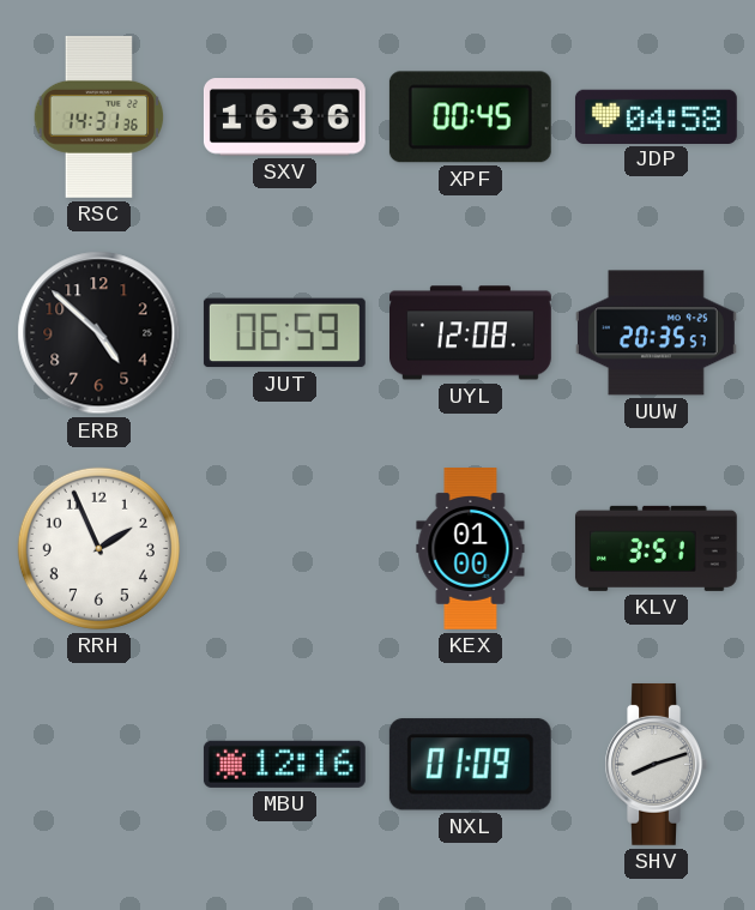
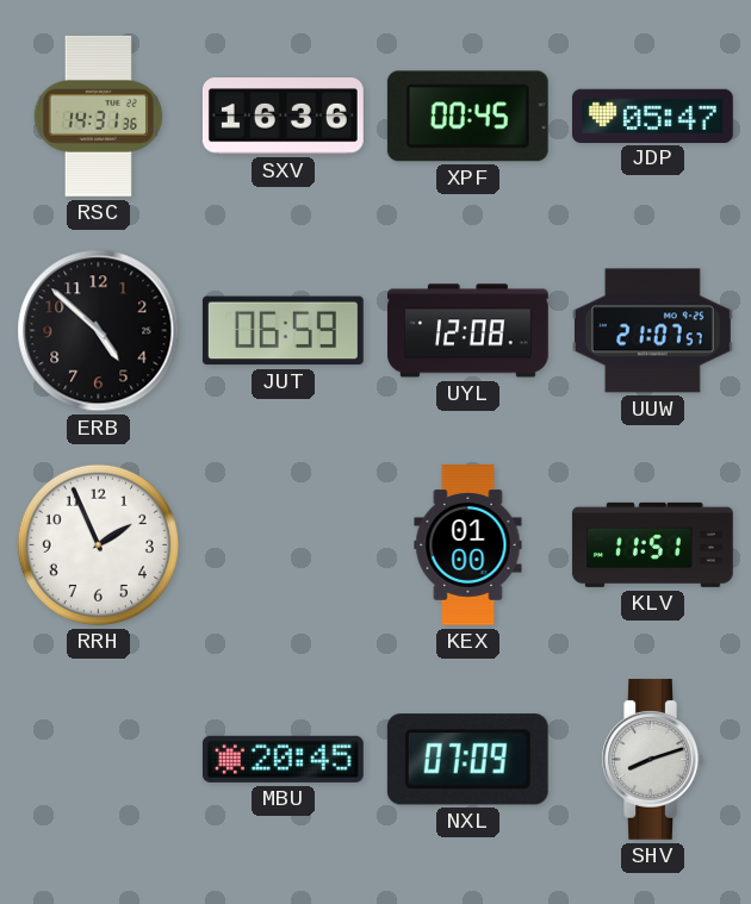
JDP: 04:58 -> 05:47 (652, 116)
UUW: 20:35 -> 21:07 (652, 331)
KLV: 3:51 -> 11:51 (652, 544)
MBU: 12:16 -> 20:45 (283, 759)
NXL: 01:09 -> 07:09 (467, 760)
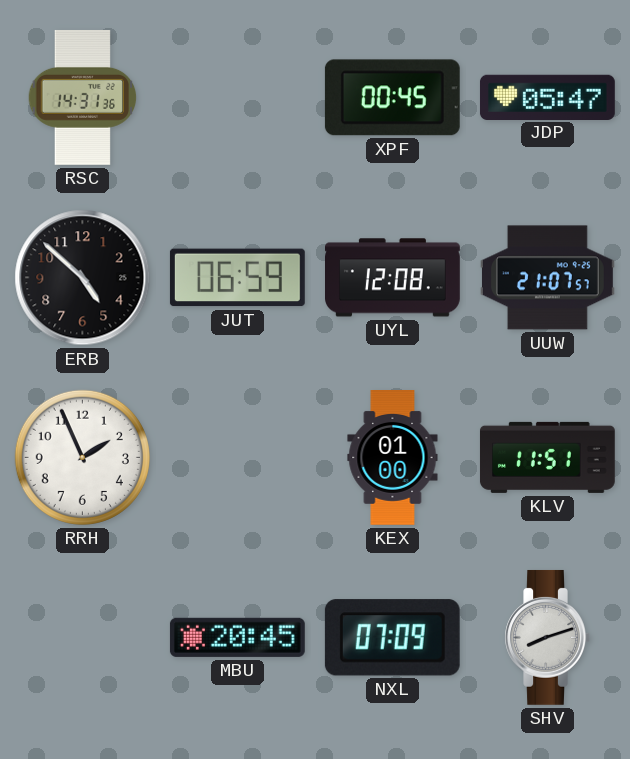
SXV: 16:36 -> none (283, 117)
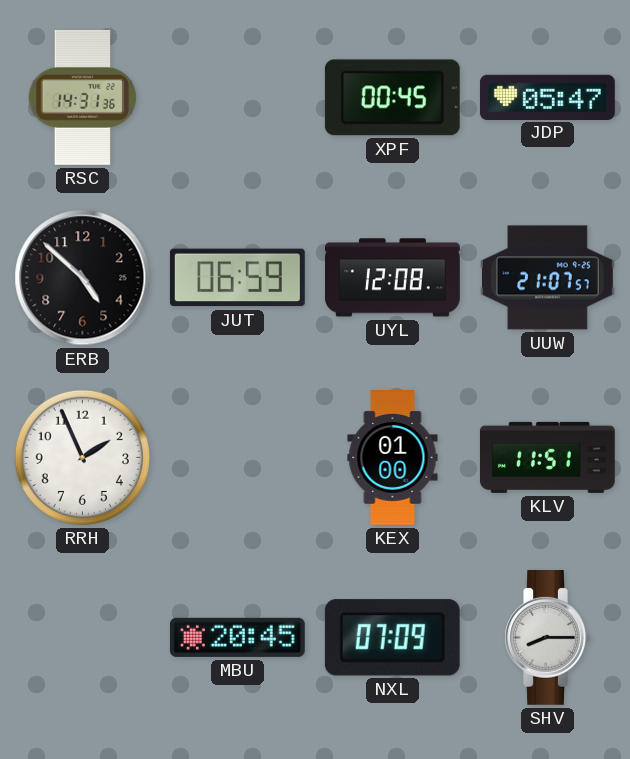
SHV: 8:12 -> 8:15 (547, 637)
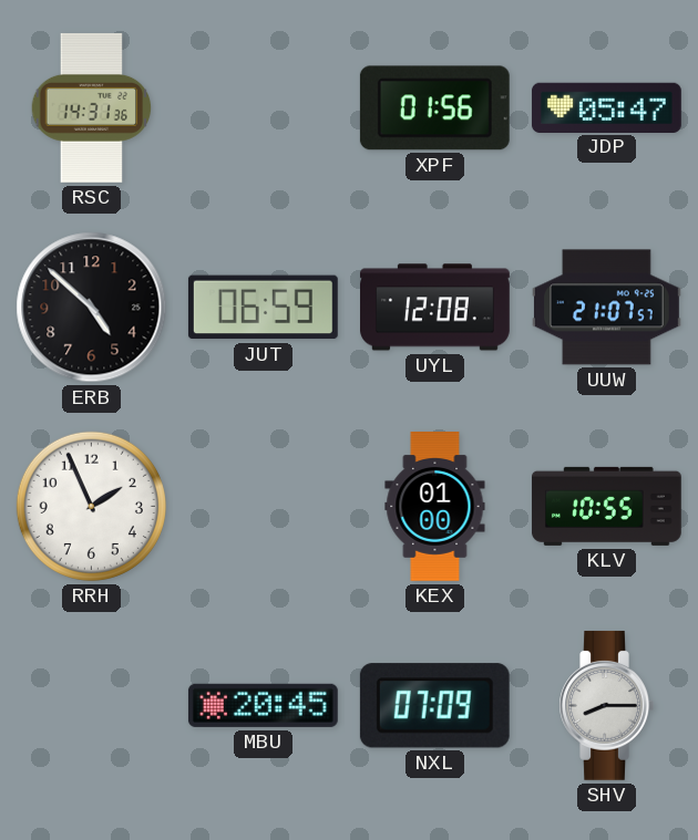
XPF: 00:45 -> 01:56 (434, 108)
KLV: 11:51 -> 10:55 (606, 506)
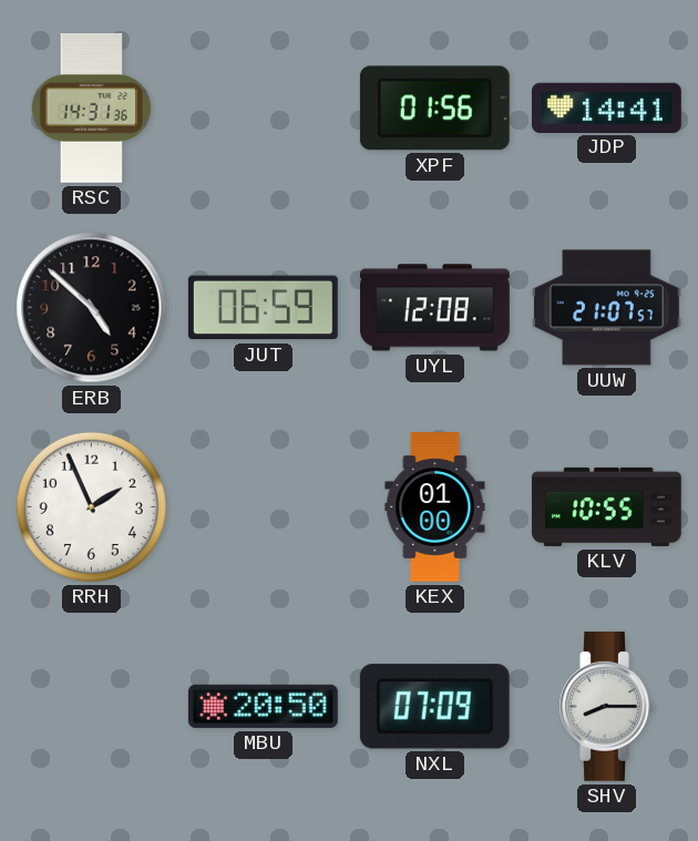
JDP: 05:47 -> 14:41 (606, 107)
MBU: 20:45 -> 20:50 (263, 706)
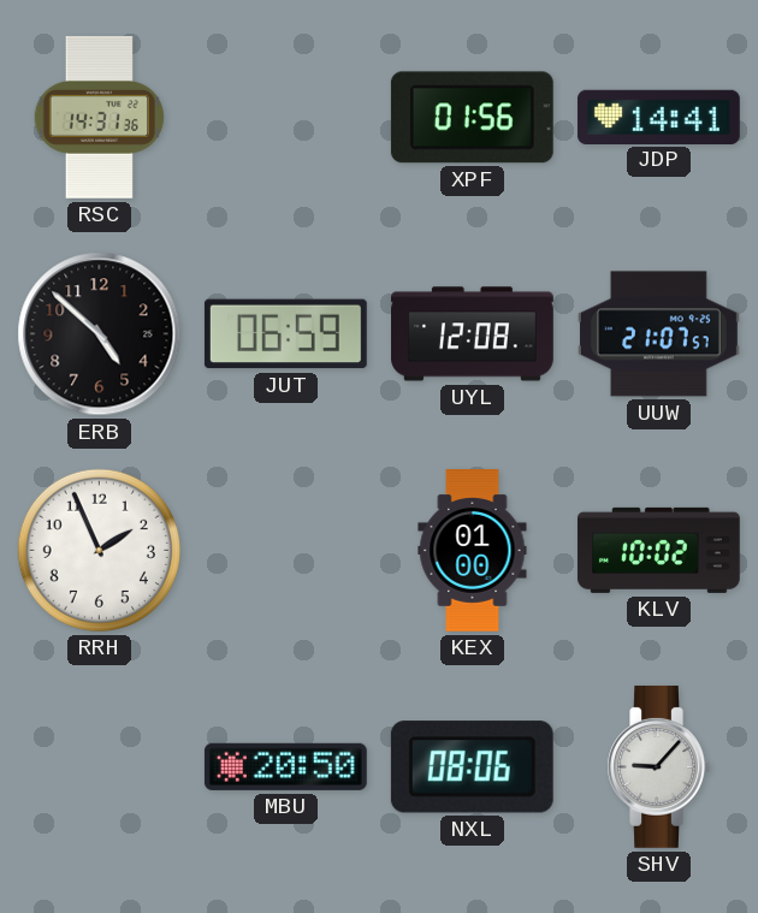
KLV: 10:55 -> 10:02 (658, 550)
NXL: 07:09 -> 08:06 (472, 767)
SHV: 8:15 -> 9:07 (658, 766)
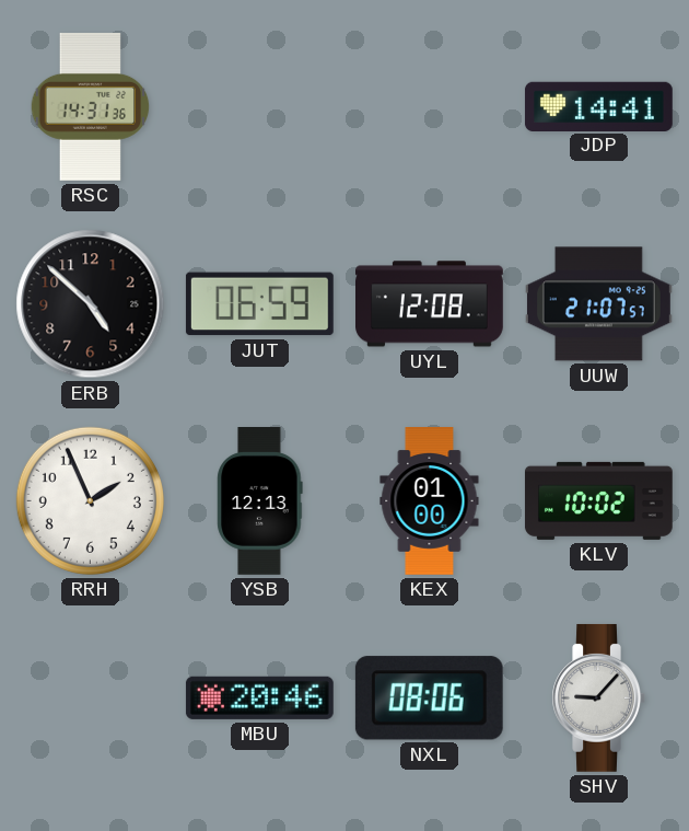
XPF: 01:56 -> none (472, 118)
YSB: none -> 12:13 (260, 501)
MBU: 20:50 -> 20:46 (259, 697)
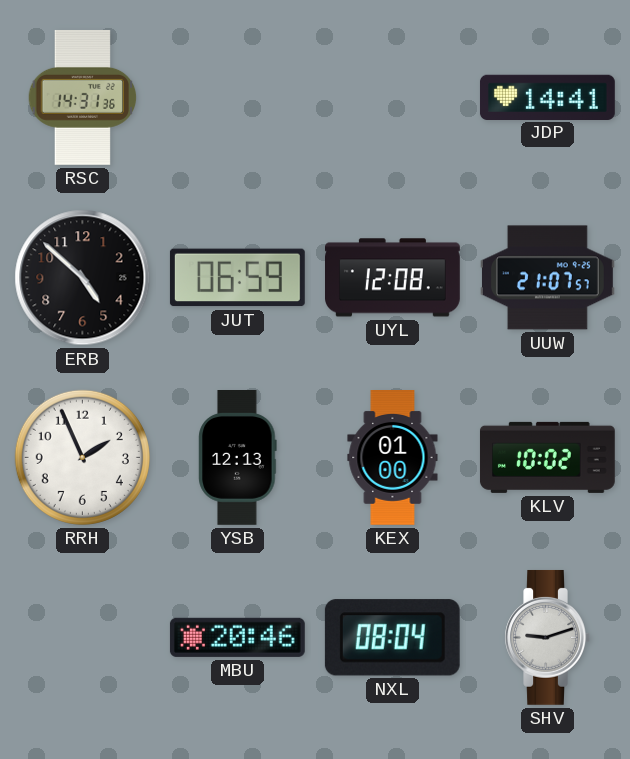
NXL: 08:06 -> 08:04 (392, 638)
SHV: 9:07 -> 9:12 (547, 637)
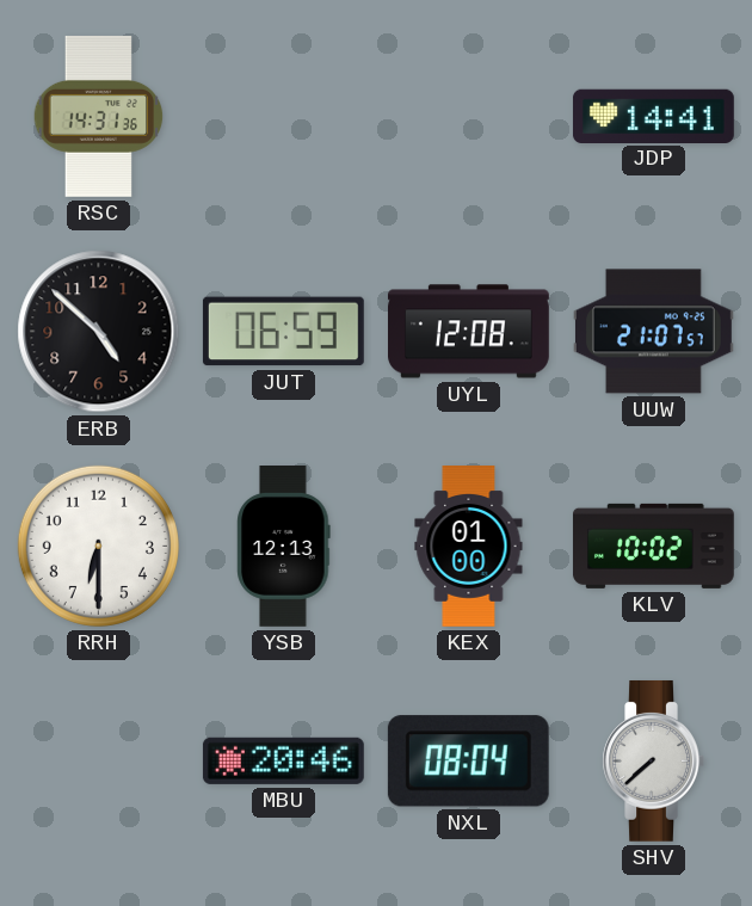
RRH: 1:56 -> 6:30 (98, 546)
SHV: 9:12 -> 7:38 (653, 760)
